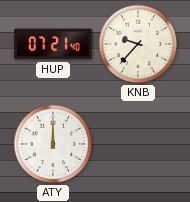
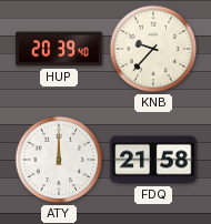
HUP: 07:21 -> 20:39 (59, 49)
FDQ: none -> 21:58 (153, 160)
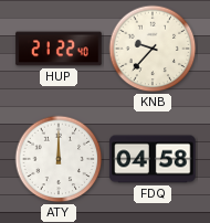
HUP: 20:39 -> 21:22 (59, 49)
FDQ: 21:58 -> 04:58 (153, 159)
